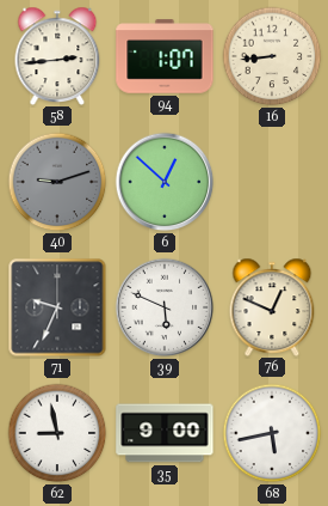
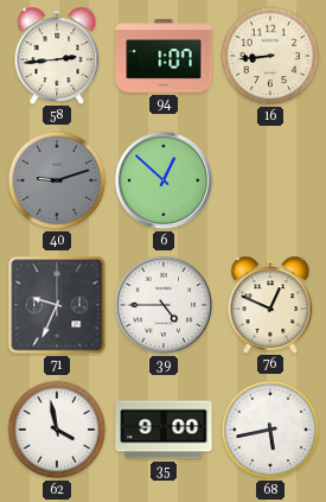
39: 5:49 -> 4:45 (164, 305)
62: 8:58 -> 3:58 (57, 430)
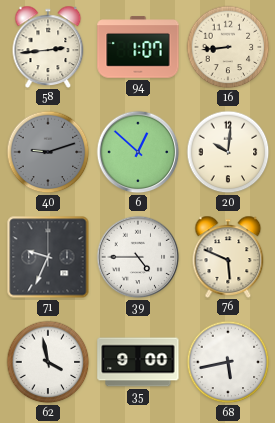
20: none -> 10:01 (228, 152)
76: 12:49 -> 5:49 (228, 256)
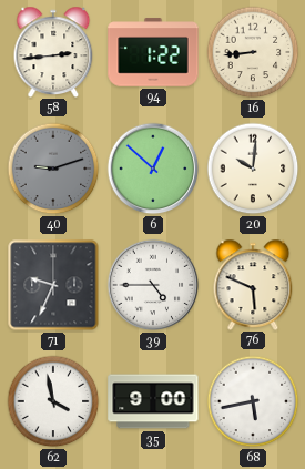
94: 1:07 -> 1:22 (153, 52)
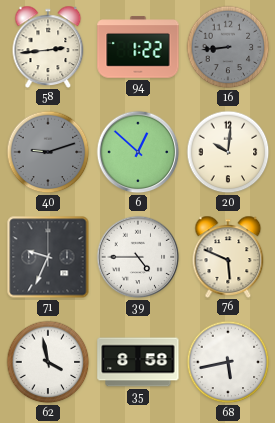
16 dial: cream -> grey (228, 47)
35: 9:00 -> 8:58 (138, 362)
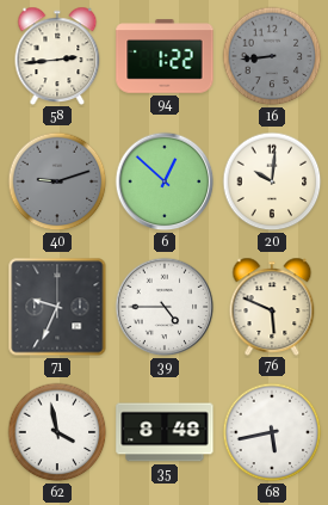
35: 8:58 -> 8:48 (165, 432)
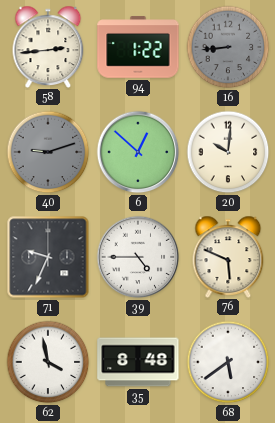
68: 5:43 -> 5:39 (228, 362)
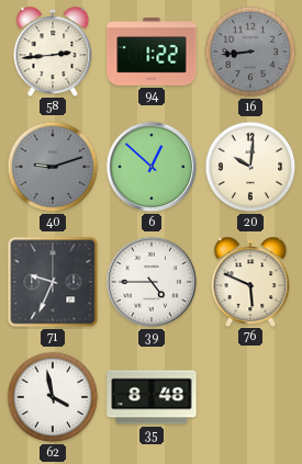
68: 5:39 -> none (228, 362)
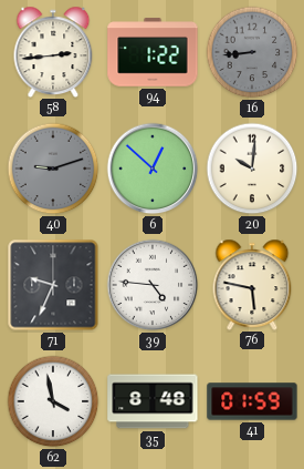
39: 4:45 -> 4:46 (153, 285)
76: 5:49 -> 5:47 (252, 284)
41: none -> 01:59 (252, 401)
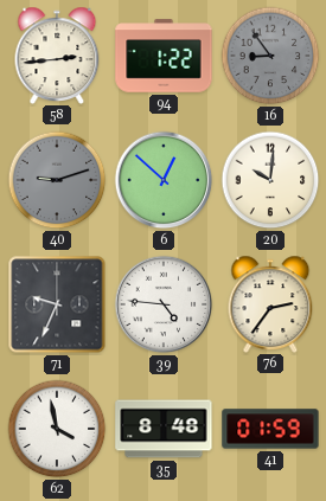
16: 8:44 -> 8:54 (270, 56)
76: 5:47 -> 2:36 (270, 303)
